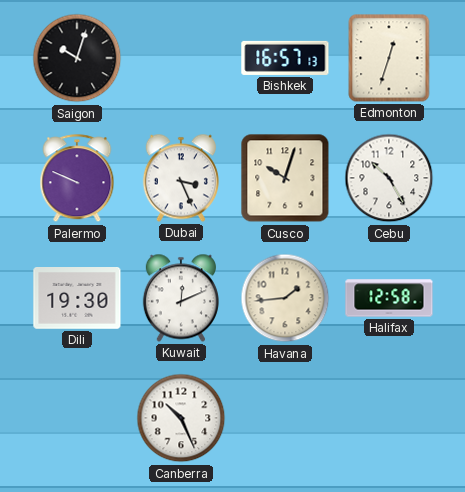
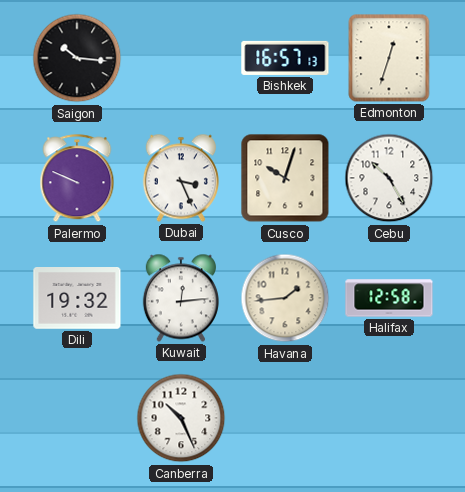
Saigon: 10:03 -> 10:16 (77, 58)
Dili: 19:30 -> 19:32 (77, 299)
Kuwait: 12:11 -> 12:14 (181, 298)
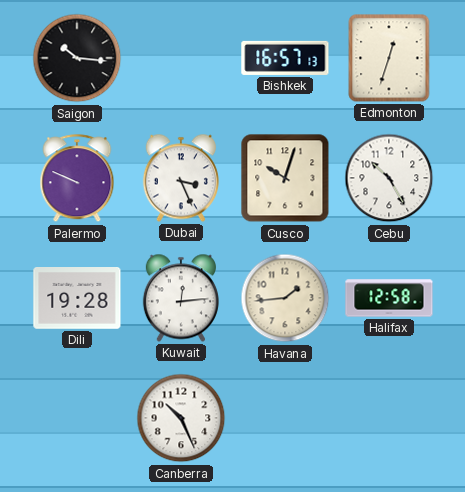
Dili: 19:32 -> 19:28 (77, 299)
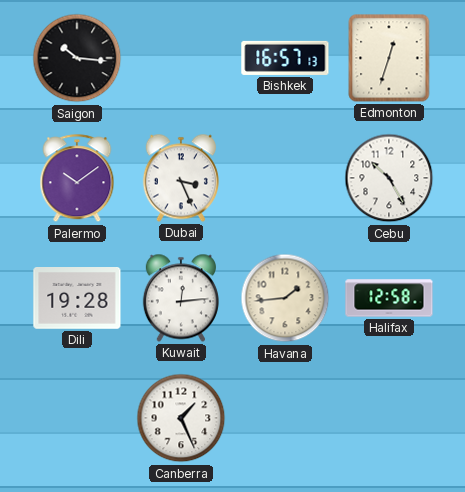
Palermo: 9:49 -> 10:09 (77, 179)
Cusco: 10:03 -> none (285, 178)
Canberra: 10:26 -> 1:26 (181, 418)
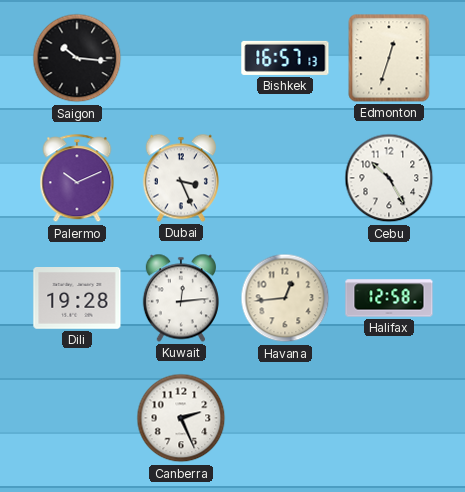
Palermo: 10:09 -> 10:11 (77, 179)
Havana: 1:44 -> 12:44 (285, 298)
Canberra: 1:26 -> 2:26 (181, 418)
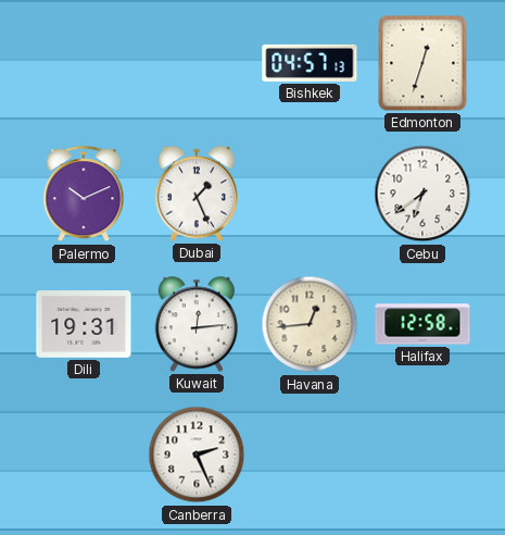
Saigon: 10:16 -> none (77, 58)
Bishkek: 16:57 -> 04:57 (310, 63)
Dubai: 3:26 -> 1:26 (197, 194)
Cebu: 10:25 -> 6:39 (422, 194)
Dili: 19:28 -> 19:31 (84, 325)
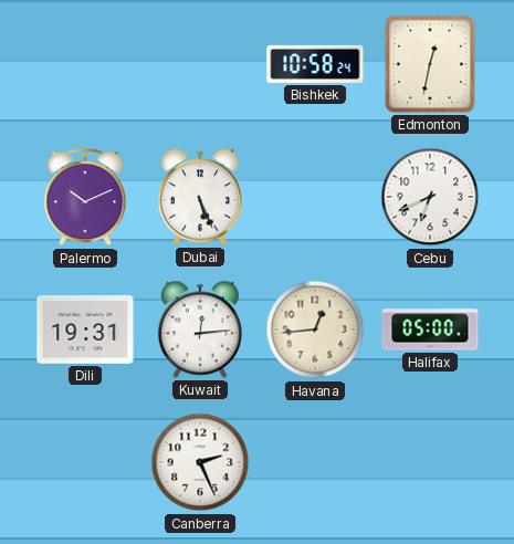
Bishkek: 04:57 -> 10:58 (315, 64)
Edmonton: 12:33 -> 12:32 (430, 64)
Dubai: 1:26 -> 5:26 (200, 197)
Cebu: 6:39 -> 6:41 (430, 197)
Halifax: 12:58 -> 05:00 (430, 329)
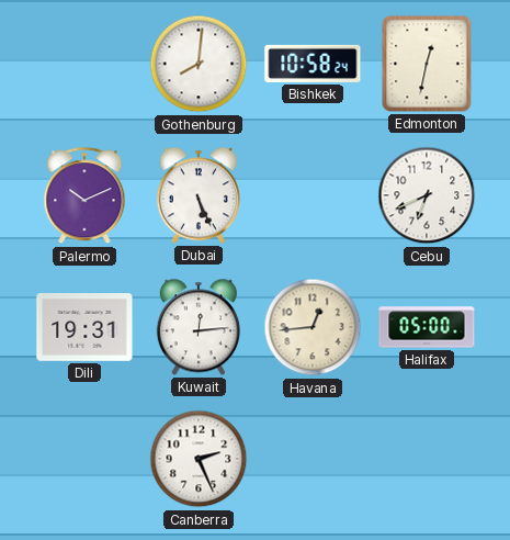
Gothenburg: none -> 8:01 (199, 64)
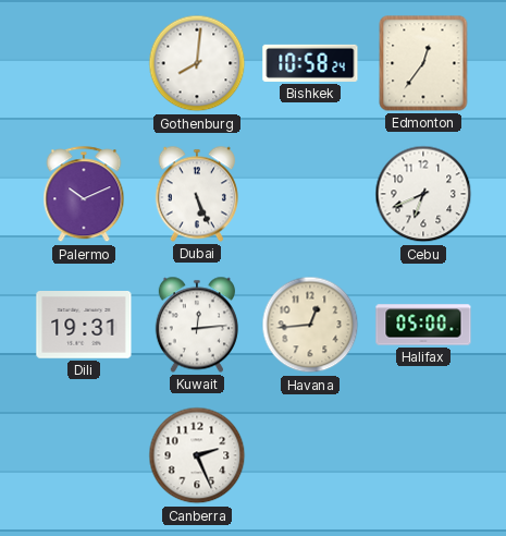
Edmonton: 12:32 -> 12:36 (423, 63)
